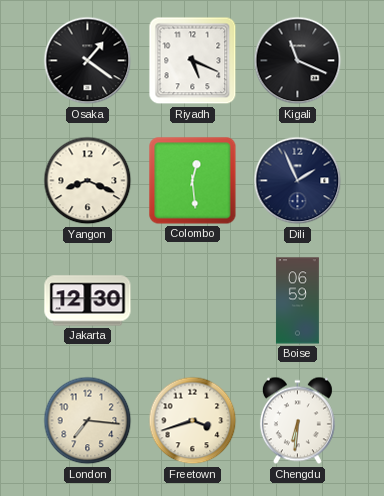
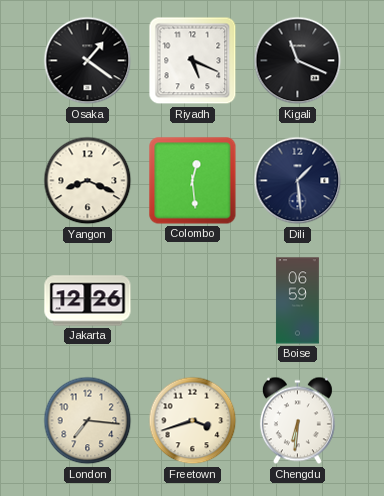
Dili: 1:56 -> 1:29 (298, 181)
Jakarta: 12:30 -> 12:26 (88, 301)
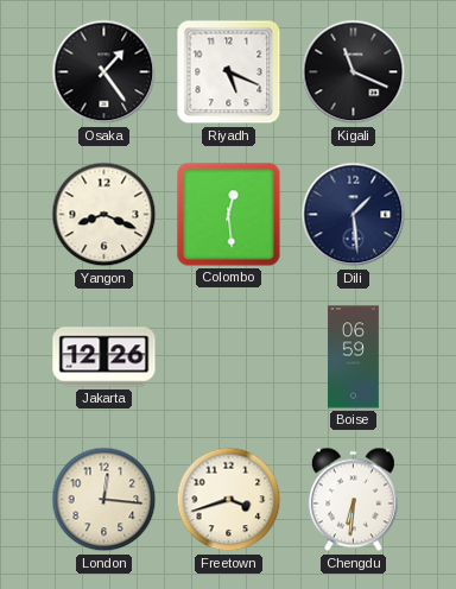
Osaka: 1:21 -> 1:24 (104, 72)
London: 7:16 -> 12:16 (104, 500)
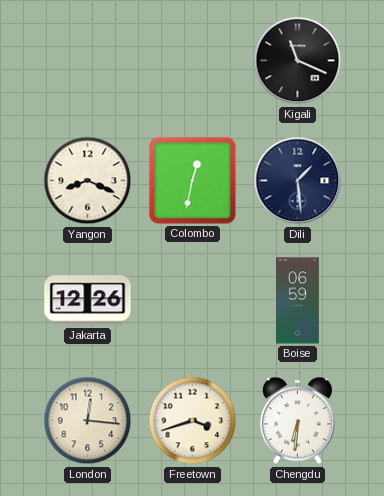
Osaka: 1:24 -> none (104, 72)
Riyadh: 5:19 -> none (229, 72)
Colombo: 12:29 -> 12:32 (193, 181)
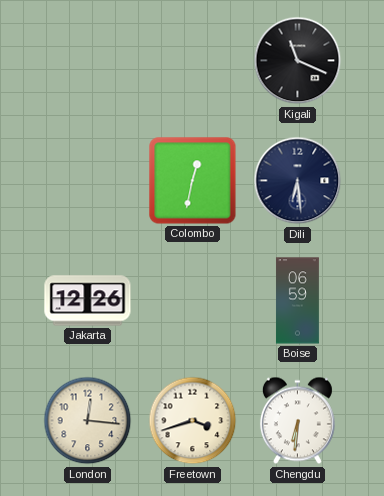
Yangon: 8:19 -> none (88, 181)
Dili: 1:29 -> 6:29 (298, 181)
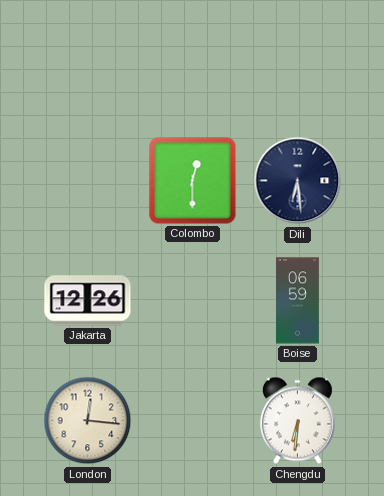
Kigali: 11:19 -> none (298, 61)
Colombo: 12:32 -> 12:30 (193, 181)
Freetown: 3:42 -> none (193, 421)
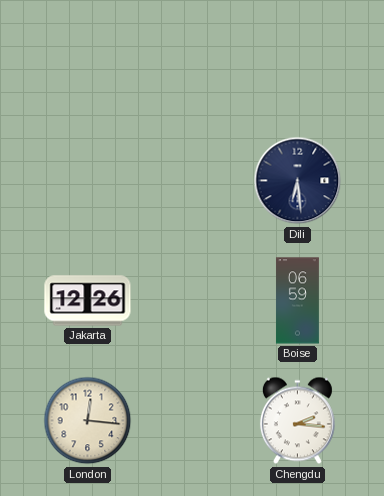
Colombo: 12:30 -> none (193, 181)
Chengdu: 6:31 -> 2:16 (297, 421)
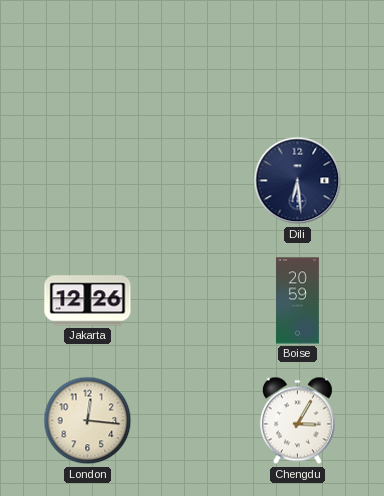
Boise: 06:59 -> 20:59 (298, 301)
Chengdu: 2:16 -> 3:05 (297, 421)
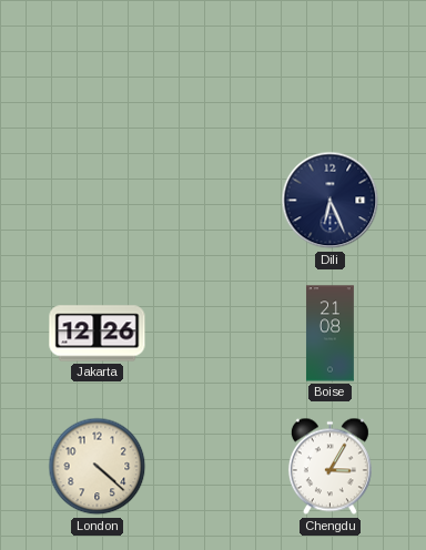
Dili: 6:29 -> 6:26 (331, 201)
Boise: 20:59 -> 21:08 (331, 334)
London: 12:16 -> 4:22 (98, 467)
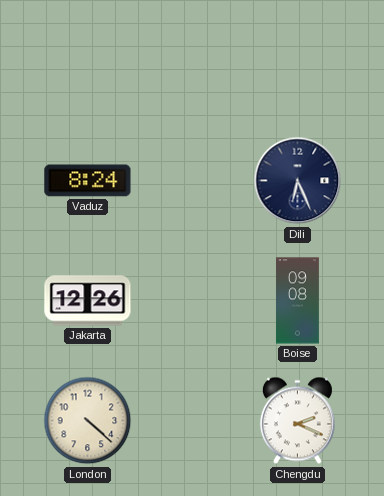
Vaduz: none -> 8:24 (88, 181)
Boise: 21:08 -> 09:08 (298, 301)
Chengdu: 3:05 -> 2:19 (297, 421)
